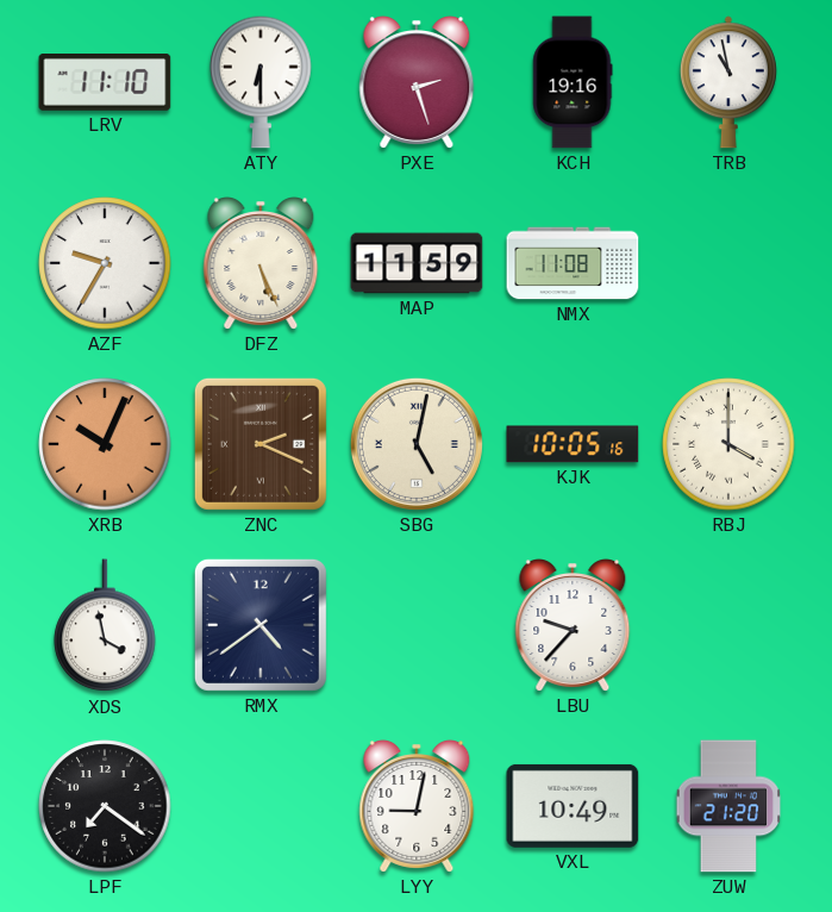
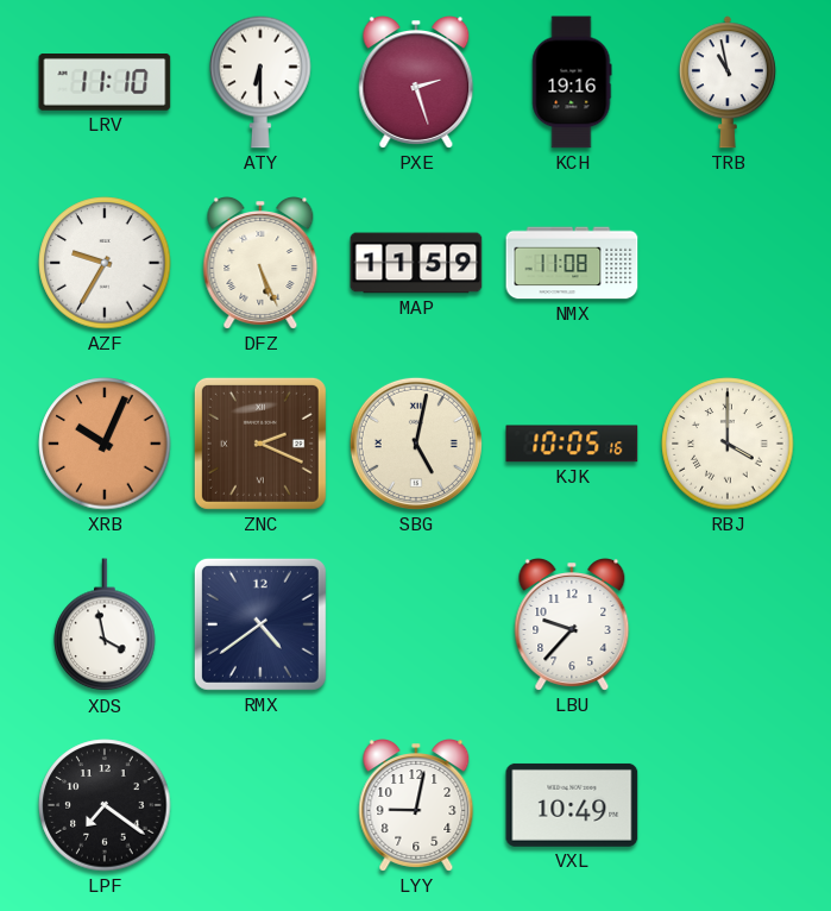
ZUW: 21:20 -> none (728, 806)
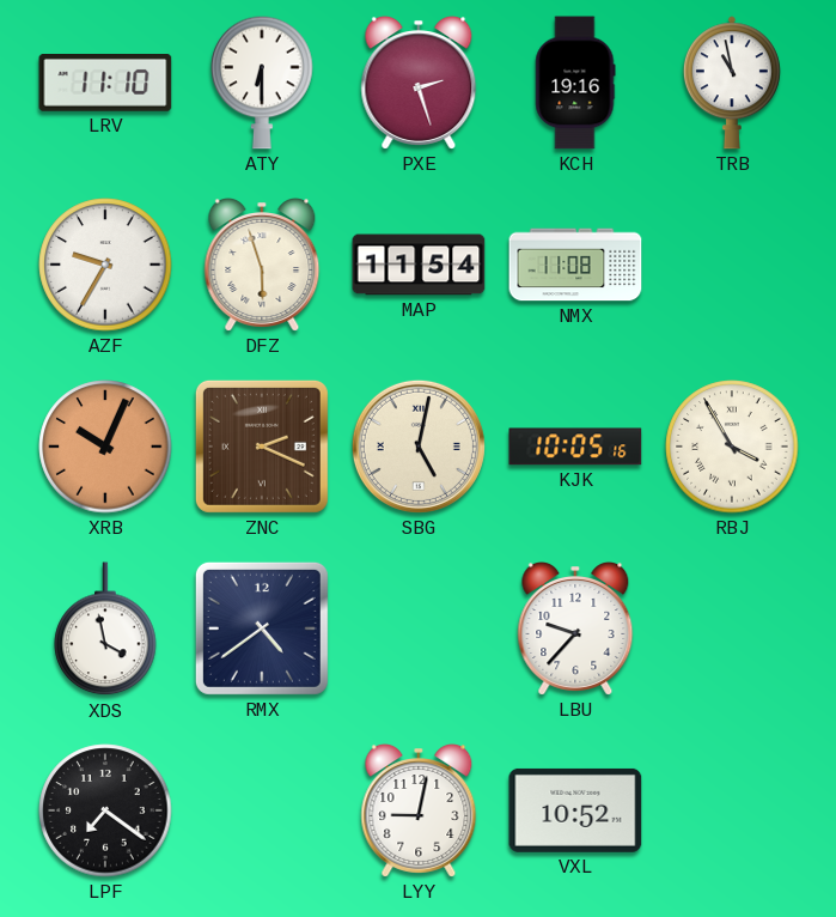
DFZ: 5:26 -> 5:57 (262, 266)
MAP: 11:59 -> 11:54 (419, 265)
RBJ: 4:00 -> 3:55 (732, 447)
VXL: 10:49 -> 10:52 (575, 810)
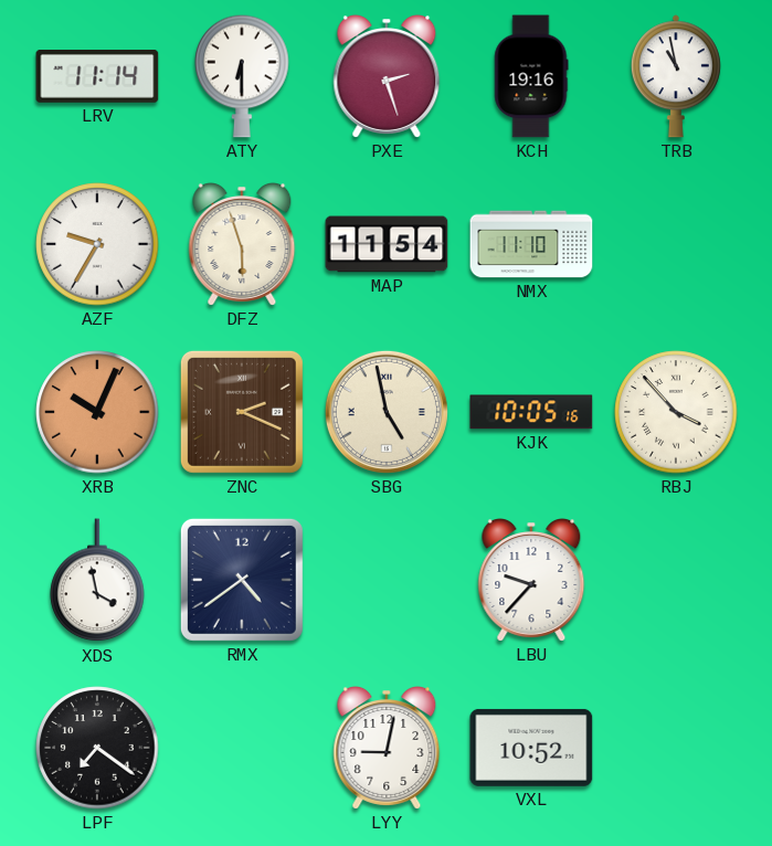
LRV: 11:10 -> 11:14 (97, 77)
NMX: 11:08 -> 11:10 (531, 244)
SBG: 5:02 -> 4:58 (387, 412)
RBJ: 3:55 -> 3:53 (676, 412)
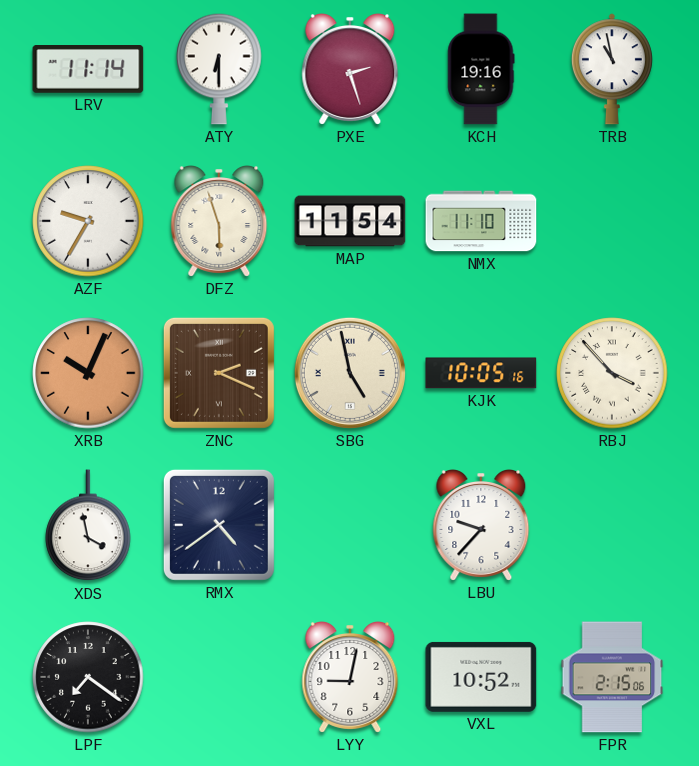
FPR: none -> 2:15 (612, 677)
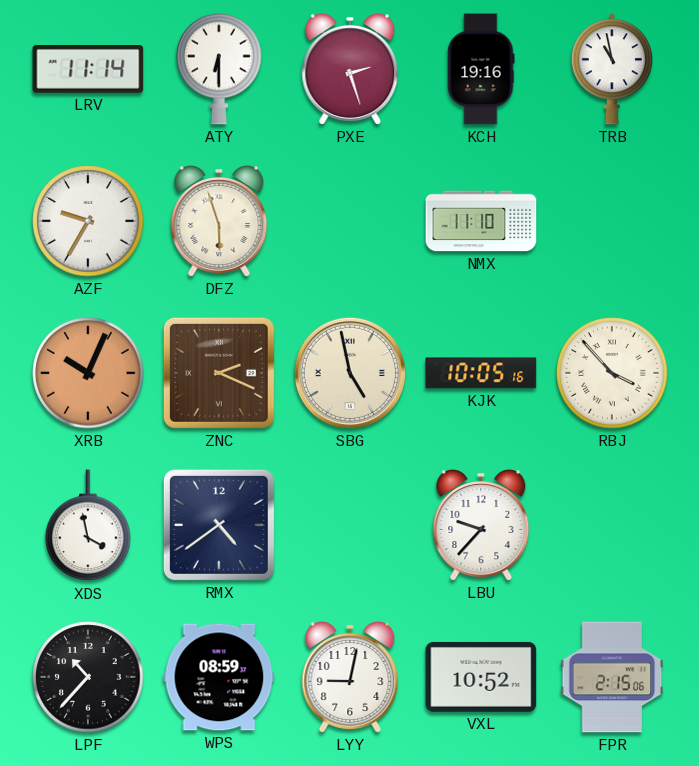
MAP: 11:54 -> none (350, 221)
LPF: 7:21 -> 10:37 (88, 677)
WPS: none -> 08:59 (219, 677)
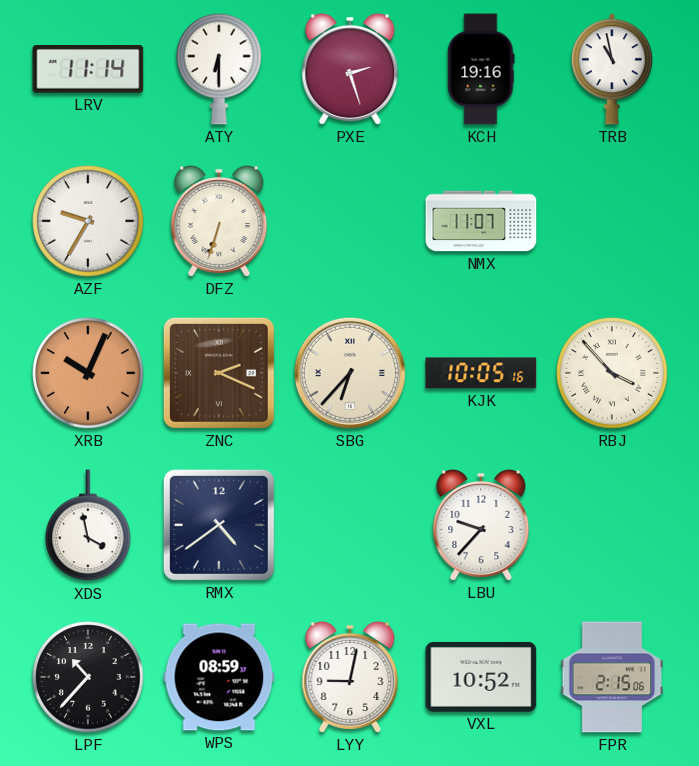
DFZ: 5:57 -> 6:33 (219, 222)
NMX: 11:10 -> 11:07 (481, 221)
SBG: 4:58 -> 6:37 (350, 373)
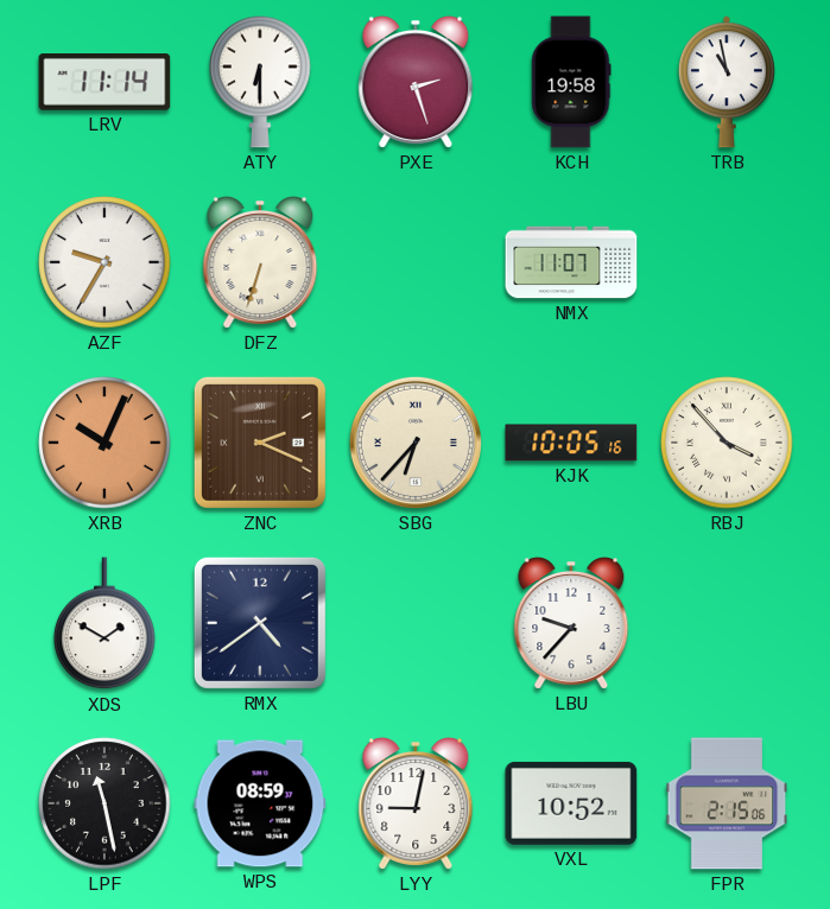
KCH: 19:16 -> 19:58 (571, 82)
XDS: 3:58 -> 1:50 (104, 624)
LPF: 10:37 -> 11:28 (104, 803)
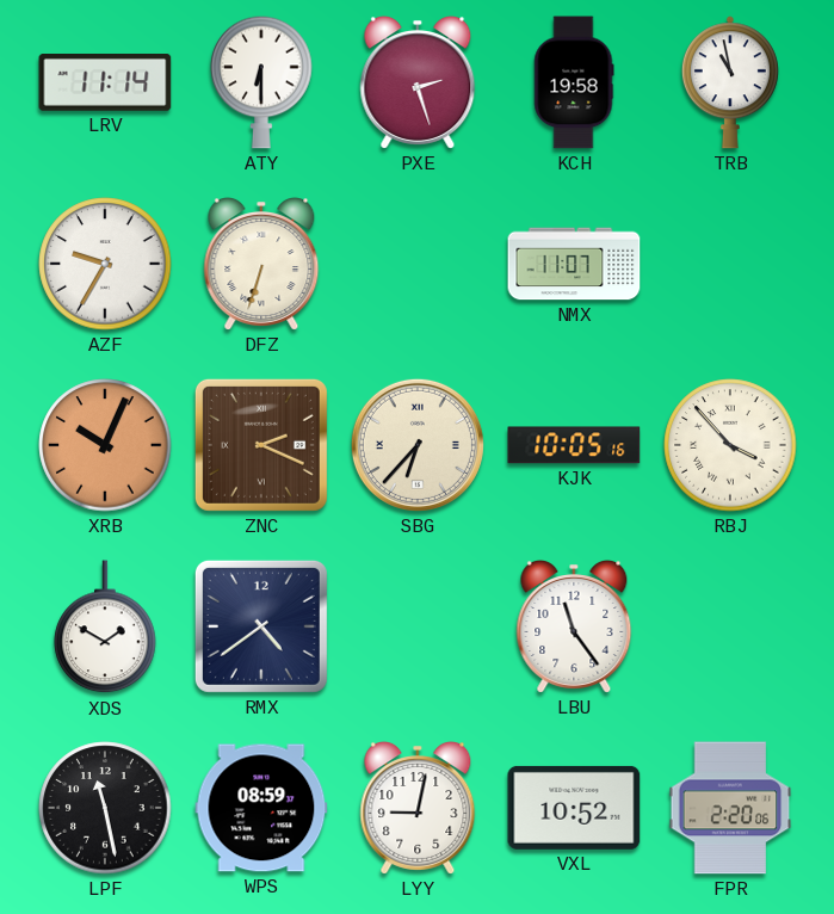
LBU: 9:37 -> 11:24 (574, 628)
FPR: 2:15 -> 2:20 (730, 808)
